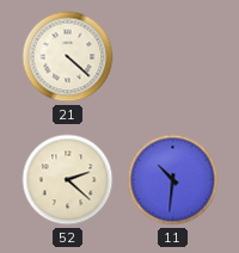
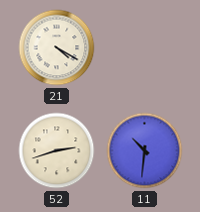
21: 4:22 -> 4:20 (57, 48)
52: 2:22 -> 2:42 (57, 151)
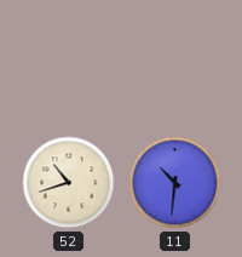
21: 4:20 -> none (57, 48)
52: 2:42 -> 10:42 (69, 183)
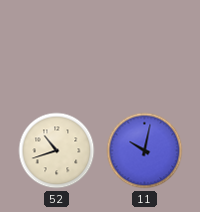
11: 10:31 -> 10:02 (145, 151)
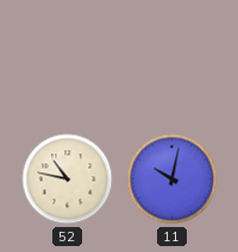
52: 10:42 -> 10:47 (68, 179)
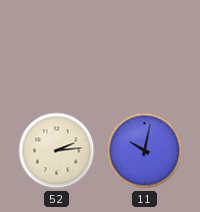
52: 10:47 -> 2:14 (57, 151)
